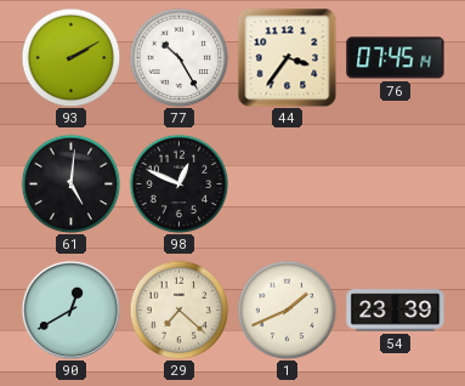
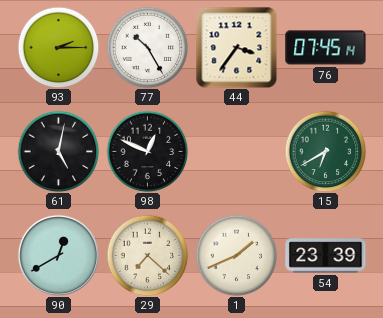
93: 2:10 -> 2:15 (58, 47)
61: 5:01 -> 5:02 (58, 151)
15: none -> 6:40 (325, 151)
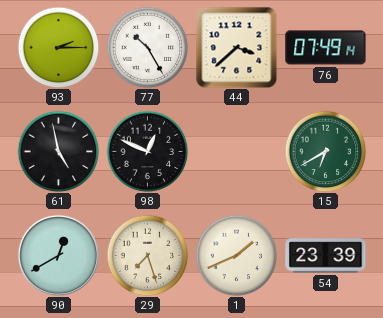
44: 3:36 -> 3:38 (236, 47)
76: 07:45 -> 07:49 (326, 48)
61: 5:02 -> 4:58 (58, 151)
29: 7:22 -> 7:27 (147, 255)
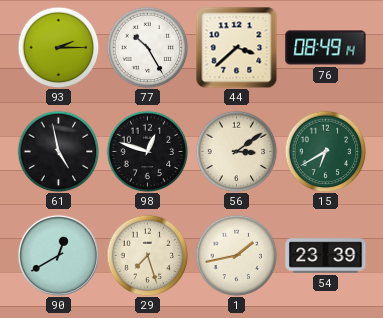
76: 07:49 -> 08:49 (326, 48)
98: 12:49 -> 12:48 (147, 151)
56: none -> 3:09 (236, 151)
1: 1:41 -> 1:43 (236, 255)
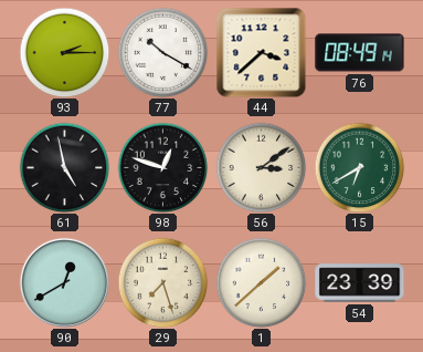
77: 10:25 -> 10:20 (162, 52)
1: 1:43 -> 1:38 (261, 282)
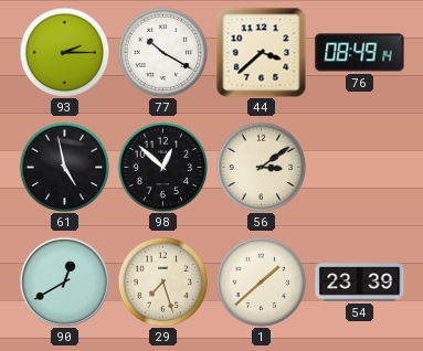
98: 12:48 -> 12:52 (162, 167)
15: 6:40 -> none (359, 167)
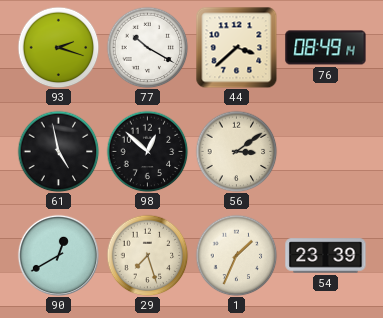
93: 2:15 -> 2:18 (58, 47)
1: 1:38 -> 1:34 (236, 255)
